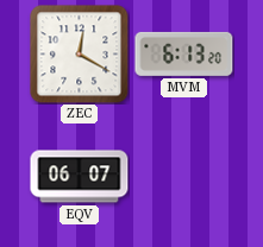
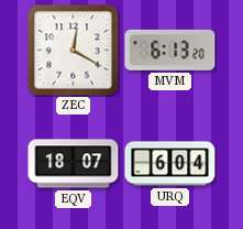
EQV: 06:07 -> 18:07 (74, 164)
URQ: none -> 6:04 (170, 164)
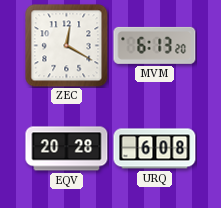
EQV: 18:07 -> 20:28 (67, 149)
URQ: 6:04 -> 6:08 (155, 149)
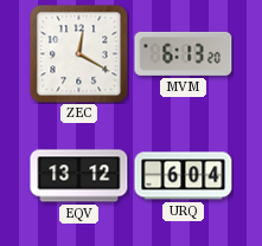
EQV: 20:28 -> 13:12 (79, 176)
URQ: 6:08 -> 6:04 (184, 176)
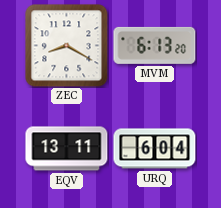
ZEC: 12:20 -> 8:20 (67, 46)
EQV: 13:12 -> 13:11 (67, 149)
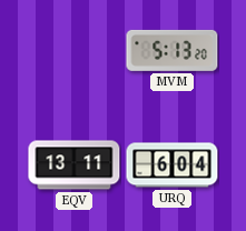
ZEC: 8:20 -> none (67, 46)
MVM: 6:13 -> 5:13 (173, 50)
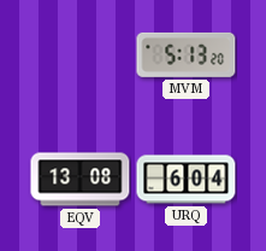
EQV: 13:11 -> 13:08 (81, 180)
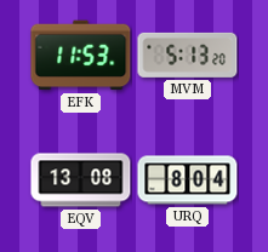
EFK: none -> 11:53 (81, 56)
URQ: 6:04 -> 8:04 (188, 181)
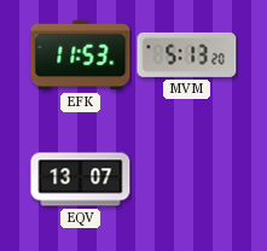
EQV: 13:08 -> 13:07 (81, 180)
URQ: 8:04 -> none (188, 181)
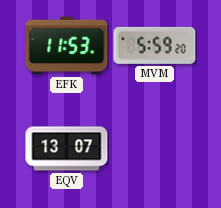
MVM: 5:13 -> 5:59 (155, 45)
